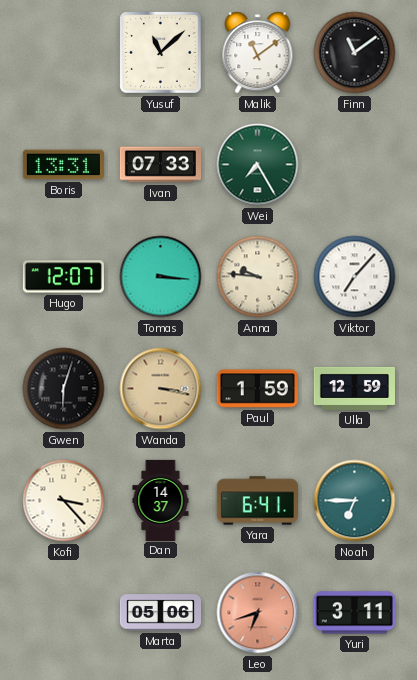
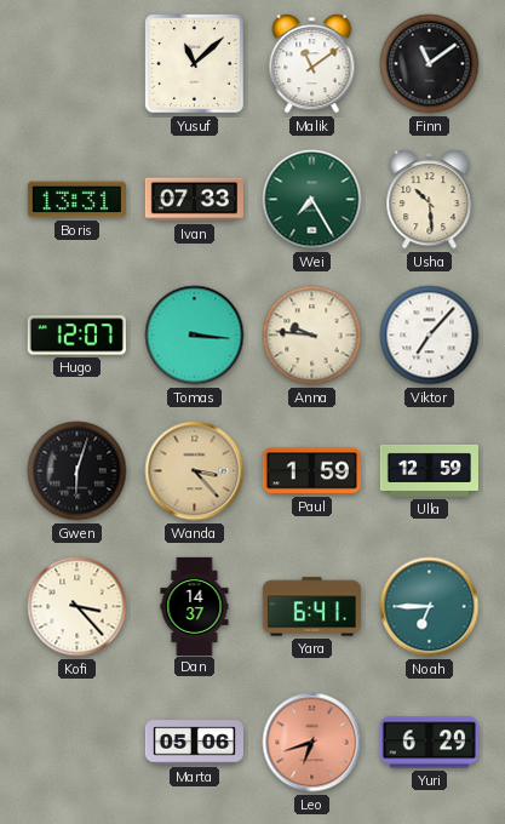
Usha: none -> 10:29 (430, 200)
Wanda: 3:17 -> 3:23 (195, 471)
Yuri: 3:11 -> 6:29 (429, 743)
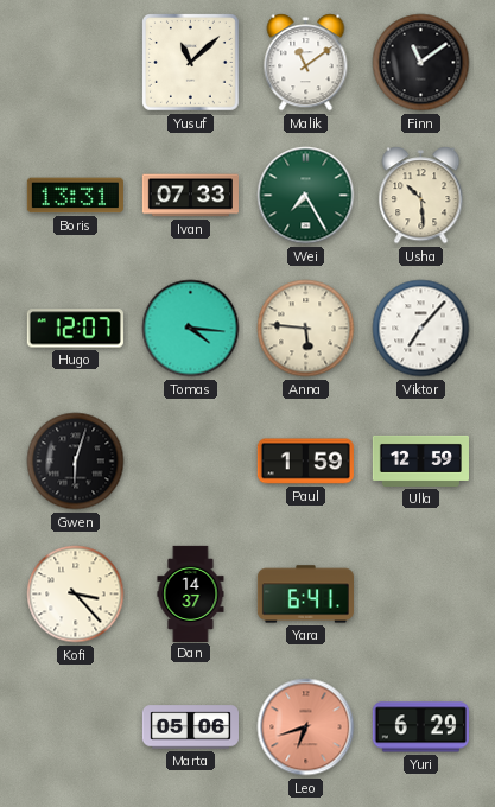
Tomas: 3:16 -> 4:16 (191, 329)
Anna: 9:46 -> 5:46 (306, 329)
Wanda: 3:23 -> none (195, 471)
Noah: 6:45 -> none (430, 607)
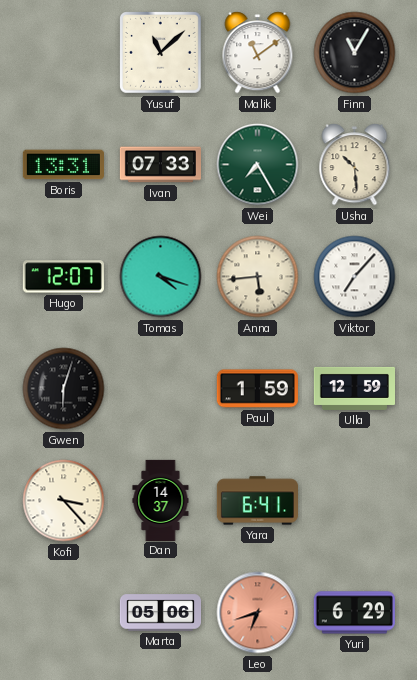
Finn: 11:09 -> 11:05 (355, 53)
Tomas: 4:16 -> 4:18 (161, 277)
Anna: 5:46 -> 5:44 (258, 277)
